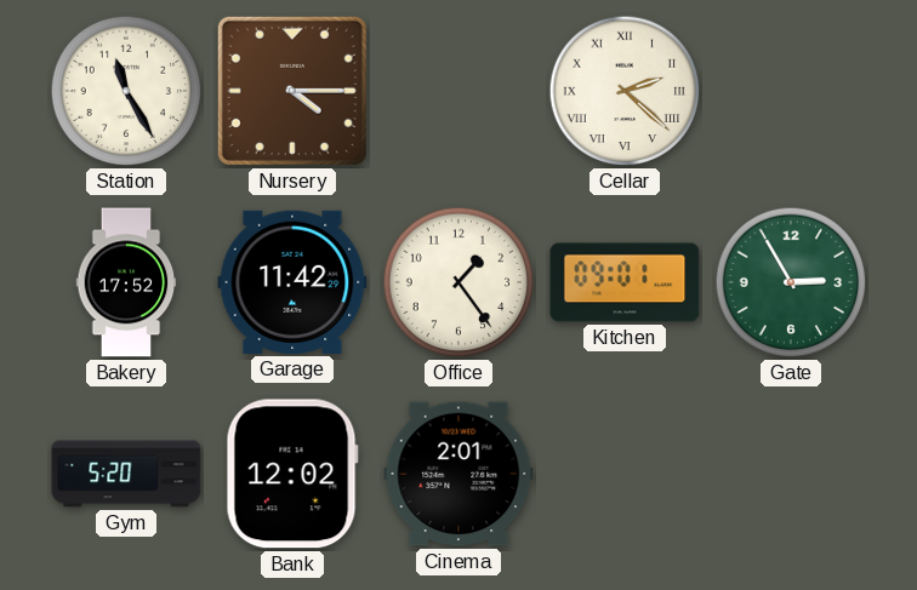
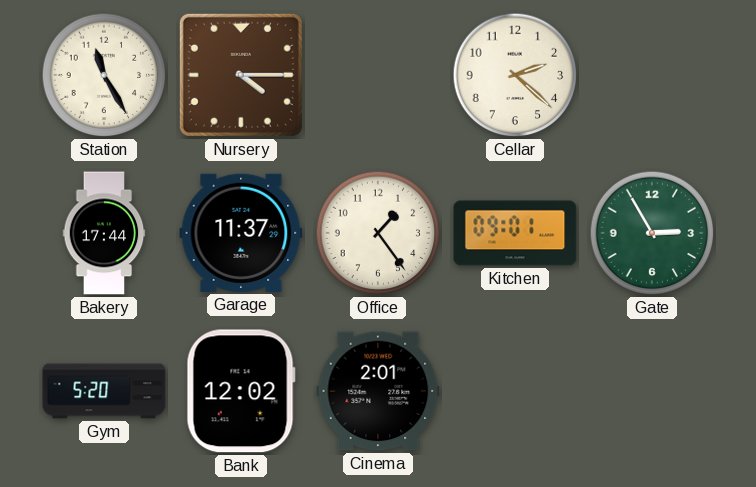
Cellar numerals: Roman -> Arabic (515, 75)
Bakery: 17:52 -> 17:44 (104, 233)
Garage: 11:42 -> 11:37 (241, 233)
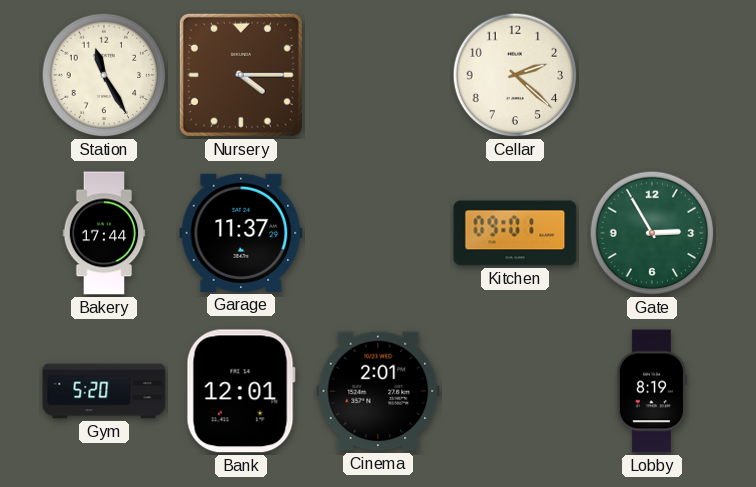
Office: 1:24 -> none (378, 233)
Bank: 12:02 -> 12:01 (241, 391)
Lobby: none -> 8:19 (651, 391)
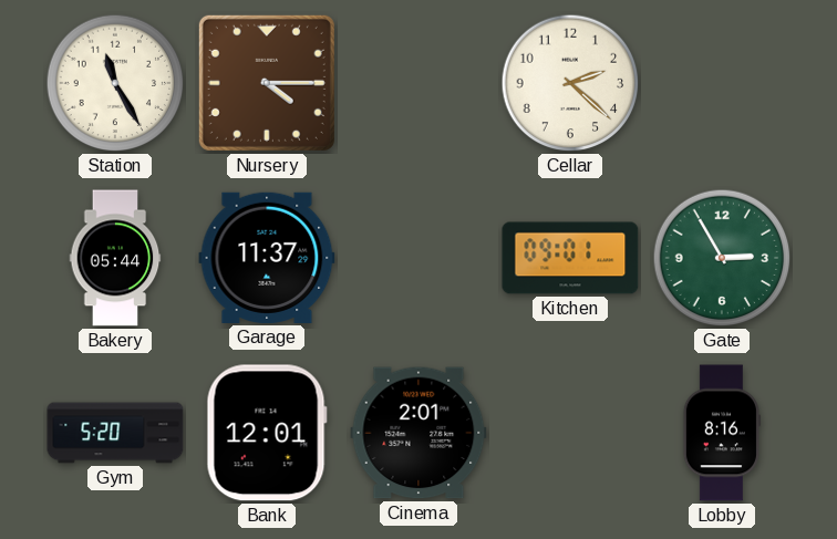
Bakery: 17:44 -> 05:44 (115, 258)
Lobby: 8:19 -> 8:16 (721, 433)
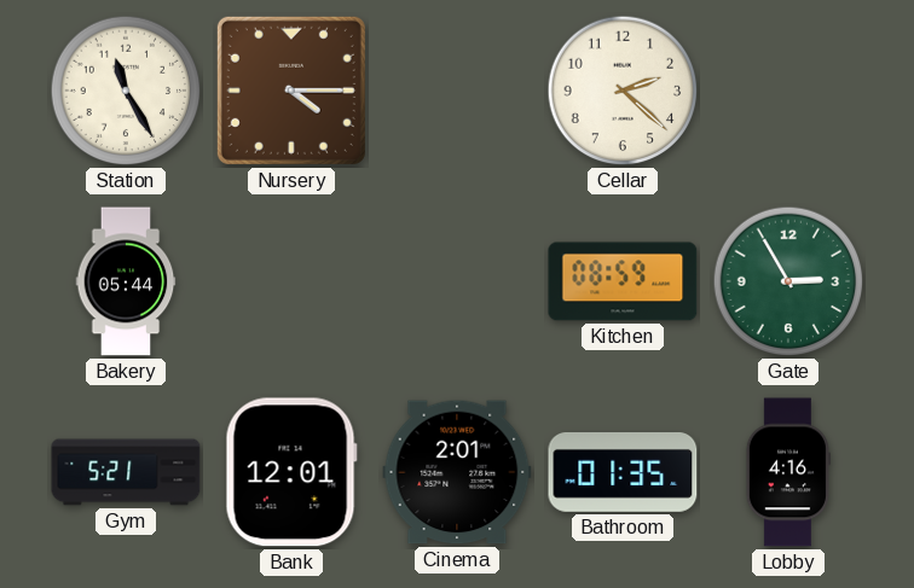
Garage: 11:37 -> none (267, 258)
Kitchen: 09:01 -> 08:59 (623, 281)
Gym: 5:20 -> 5:21 (126, 472)
Bathroom: none -> 01:35 (623, 473)
Lobby: 8:16 -> 4:16 (787, 472)
